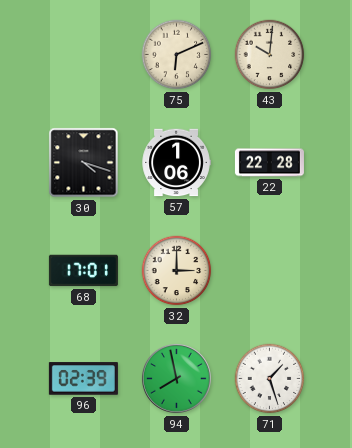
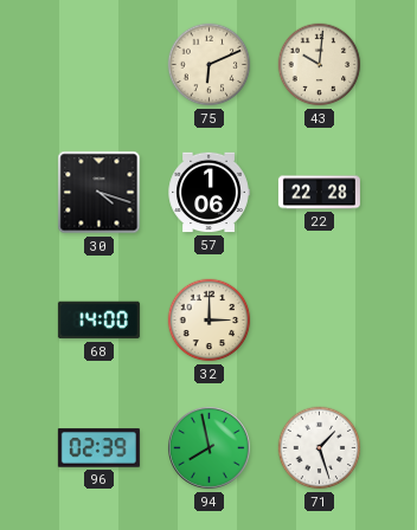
68: 17:01 -> 14:00 (98, 321)
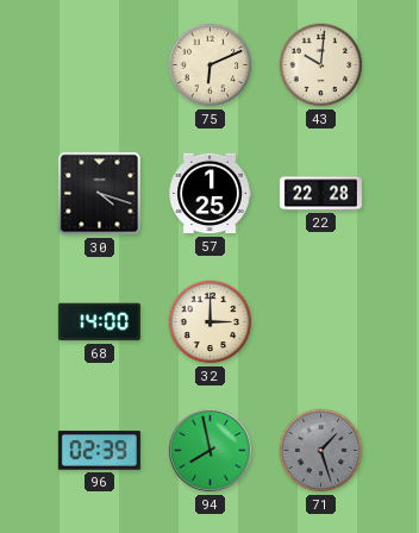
57: 1:06 -> 1:25 (209, 194)
71 dial: white -> grey (321, 451)
